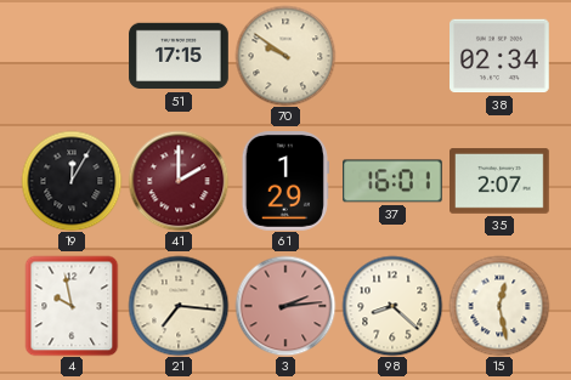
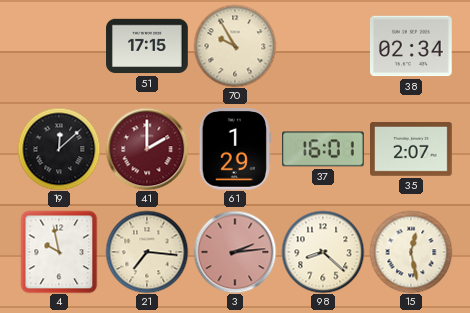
70: 9:51 -> 9:55 (235, 46)
19: 12:05 -> 12:08 (59, 149)
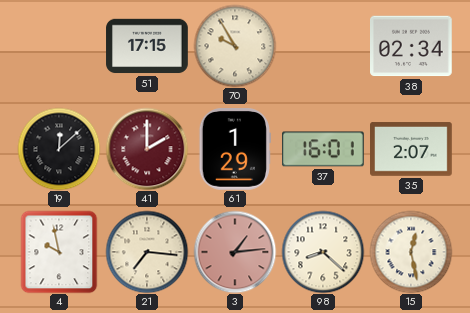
3: 2:14 -> 1:14 (235, 252)
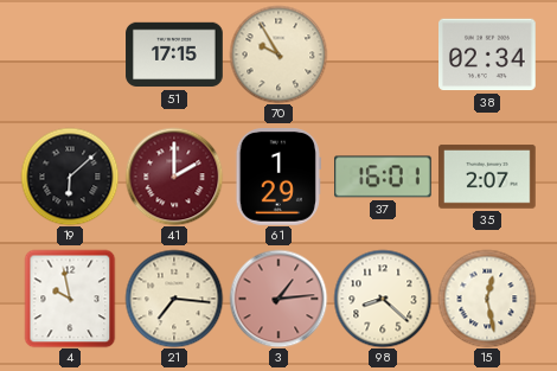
19: 12:08 -> 6:08 (70, 177)
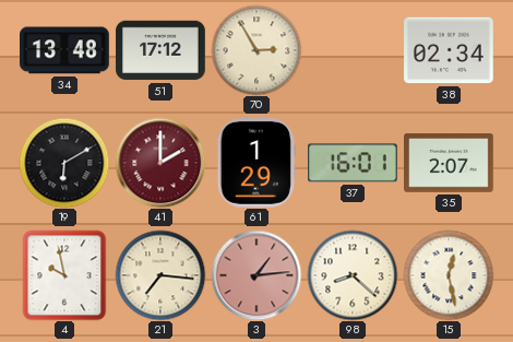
34: none -> 13:48 (65, 50)
51: 17:15 -> 17:12 (160, 50)
70: 9:55 -> 2:55 (256, 50)
19: 6:08 -> 6:10 (64, 163)
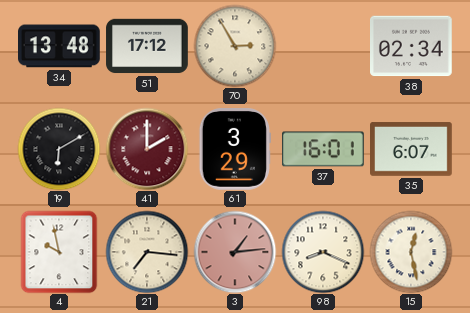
61: 1:29 -> 3:29 (235, 150)
35: 2:07 -> 6:07 (412, 150)
98: 8:22 -> 8:19 (323, 252)
